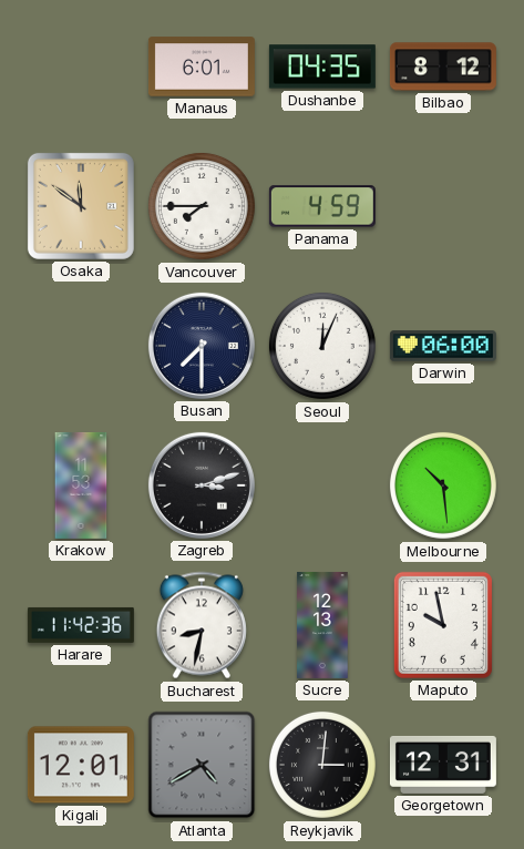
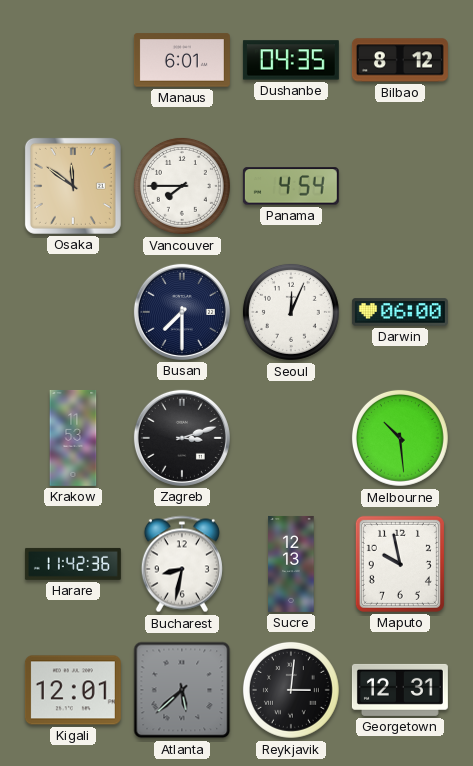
Panama: 4:59 -> 4:54 (291, 186)
Atlanta: 4:40 -> 5:38 (182, 690)
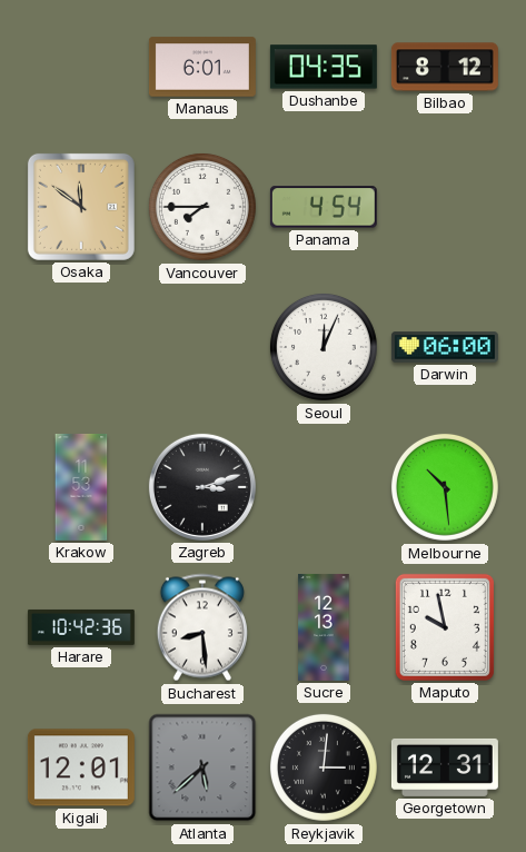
Busan: 7:30 -> none (182, 312)
Harare: 11:42 -> 10:42 (81, 627)
Bucharest: 8:32 -> 8:29 (202, 627)
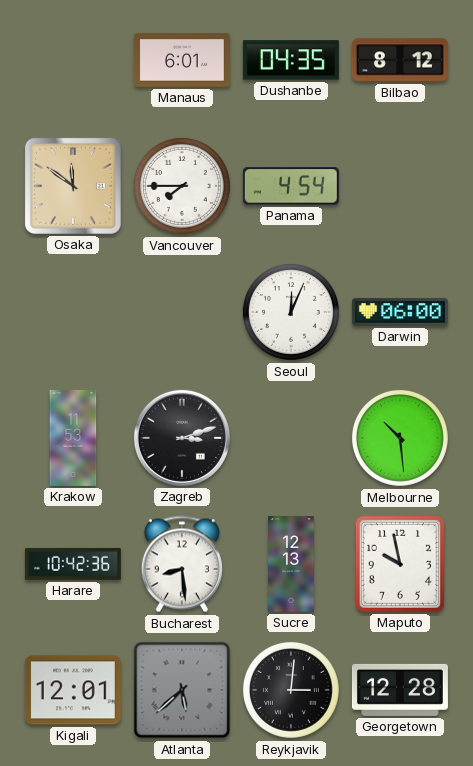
Georgetown: 12:31 -> 12:28 (400, 690)
